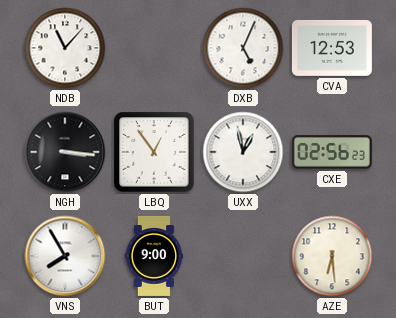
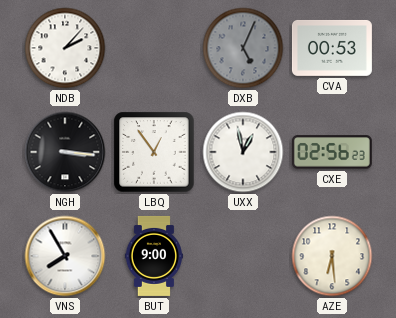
NDB: 11:07 -> 2:07 (65, 48)
DXB dial: white -> grey (243, 48)
CVA: 12:53 -> 00:53 (332, 48)
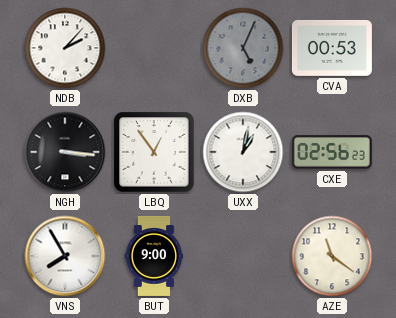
UXX: 12:58 -> 1:02 (243, 152)
AZE: 6:29 -> 11:21 (332, 256)
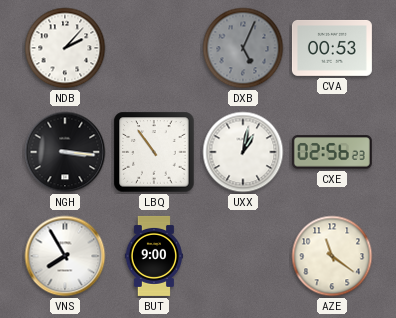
LBQ: 12:54 -> 10:54 (154, 152)
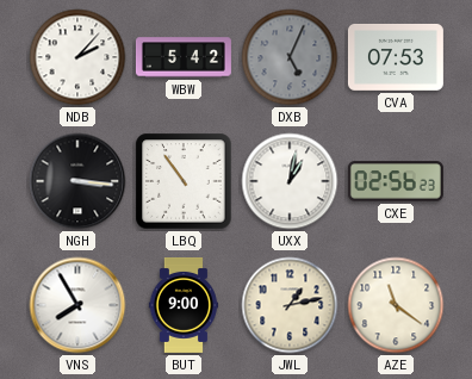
WBW: none -> 5:42 (184, 57)
CVA: 00:53 -> 07:53 (396, 57)
JWL: none -> 1:13 (290, 305)
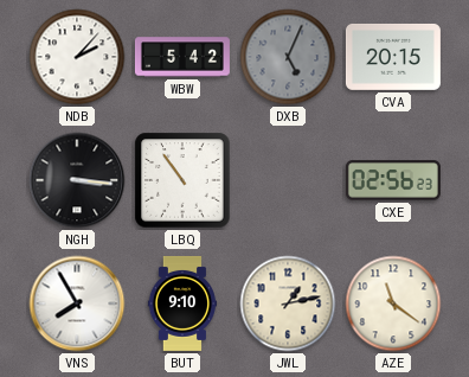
CVA: 07:53 -> 20:15 (393, 57)
UXX: 1:02 -> none (290, 181)
BUT: 9:00 -> 9:10 (181, 303)
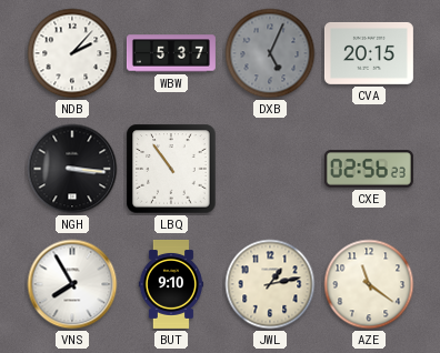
WBW: 5:42 -> 5:37 (171, 53)
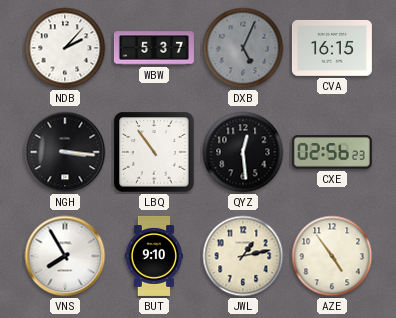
CVA: 20:15 -> 16:15 (332, 48)
QYZ: none -> 12:29 (243, 152)
AZE: 11:21 -> 4:54 (332, 256)
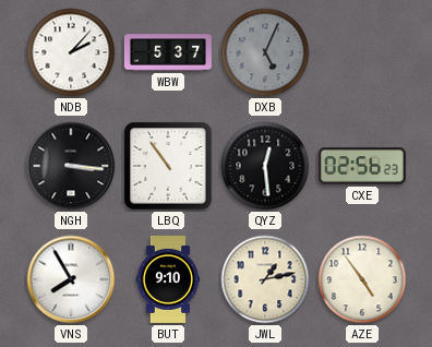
CVA: 16:15 -> none (332, 48)
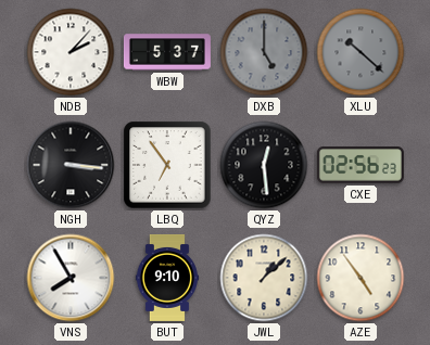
DXB: 5:04 -> 5:00 (264, 52)
XLU: none -> 10:22 (361, 52)
LBQ: 10:54 -> 6:54 (167, 165)
JWL: 1:13 -> 1:08 (264, 278)
